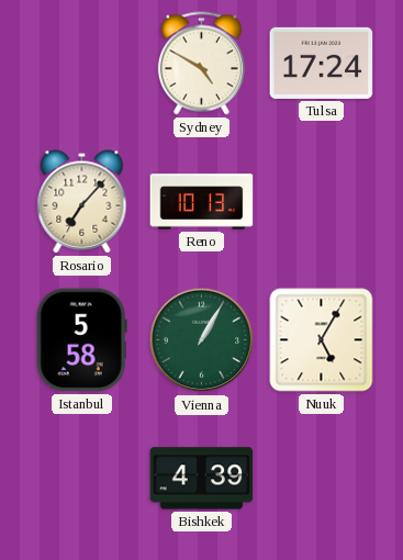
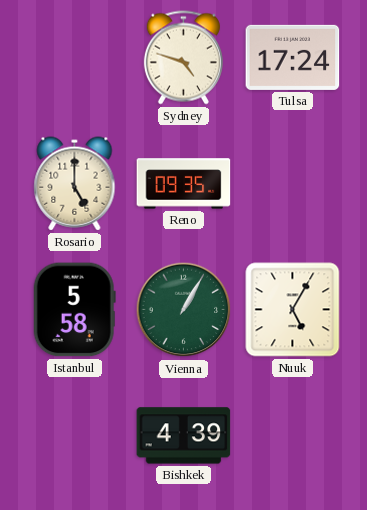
Sydney: 4:50 -> 4:48 (183, 58)
Rosario: 7:07 -> 5:00 (75, 184)
Reno: 10:13 -> 09:35 (184, 184)
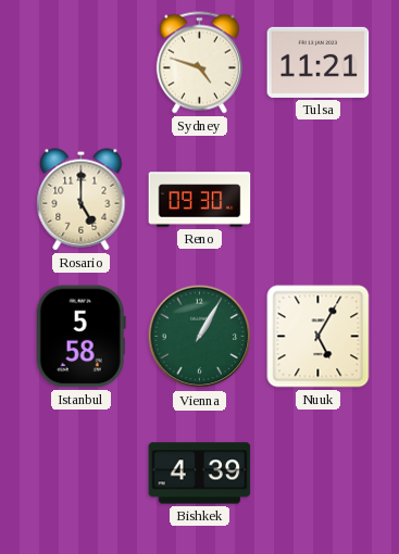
Tulsa: 17:24 -> 11:21 (319, 62)
Reno: 09:35 -> 09:30 (200, 200)
